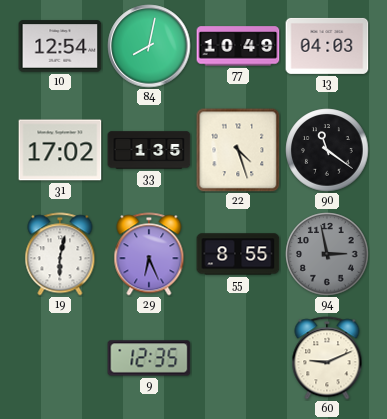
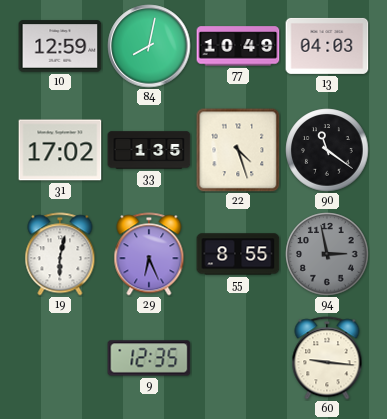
10: 12:54 -> 12:59 (60, 46)
60: 9:11 -> 9:16 (327, 358)
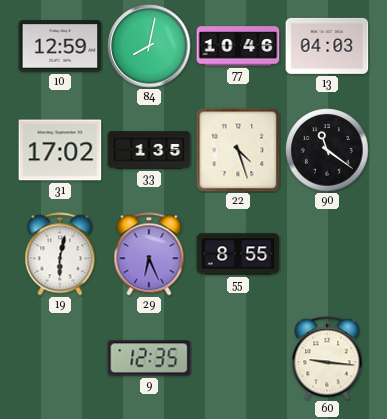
77: 10:49 -> 10:46 (238, 46)
94: 2:58 -> none (327, 254)
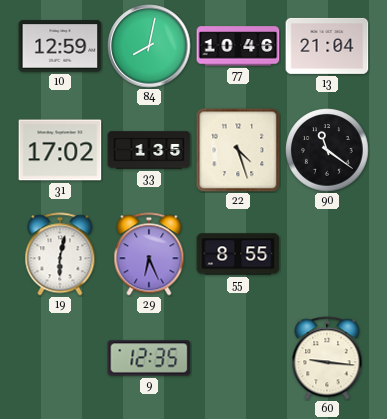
13: 04:03 -> 21:04 (327, 46)
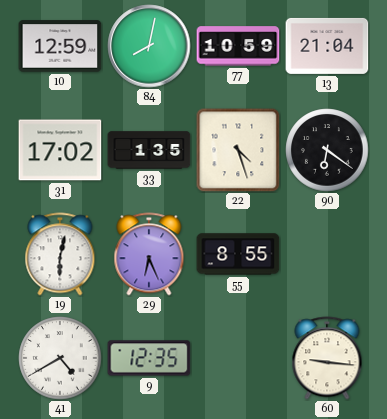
77: 10:46 -> 10:59 (238, 46)
90: 11:21 -> 6:21 (327, 150)
41: none -> 4:40 (60, 358)
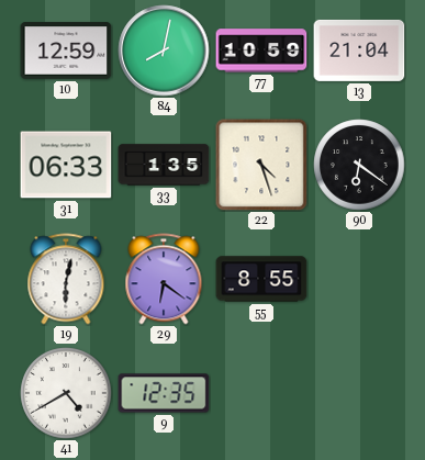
31: 17:02 -> 06:33 (66, 165)
29: 6:26 -> 6:21 (164, 279)
60: 9:16 -> none (327, 358)
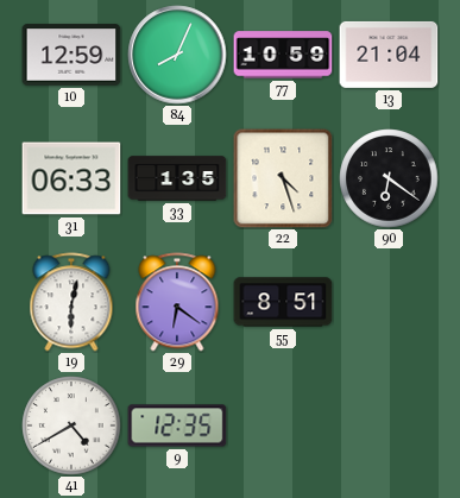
84: 8:02 -> 8:04 (177, 55)
55: 8:55 -> 8:51 (283, 302)
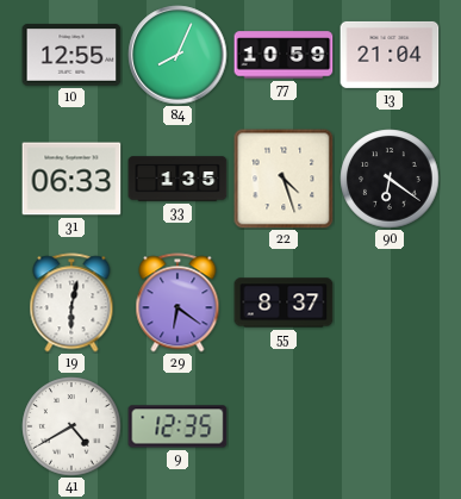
10: 12:59 -> 12:55 (71, 55)
55: 8:51 -> 8:37 (284, 302)
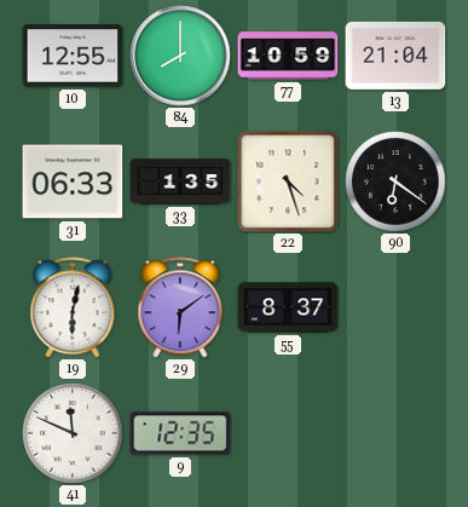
84: 8:04 -> 8:00 (180, 56)
29: 6:21 -> 6:09 (180, 307)
41: 4:40 -> 11:49 (73, 433)
